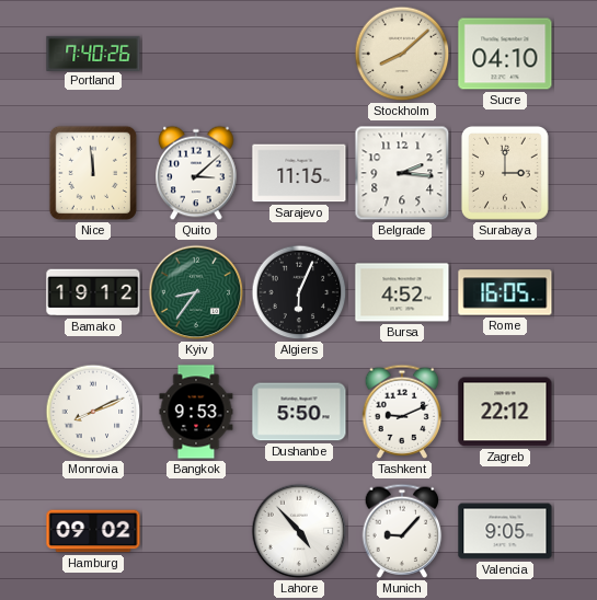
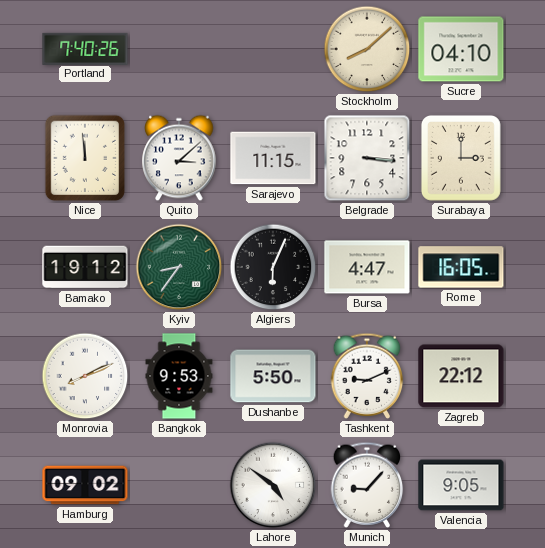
Belgrade: 2:16 -> 3:16 (367, 158)
Bursa: 4:52 -> 4:47 (367, 267)
Lahore: 4:53 -> 4:51 (273, 485)
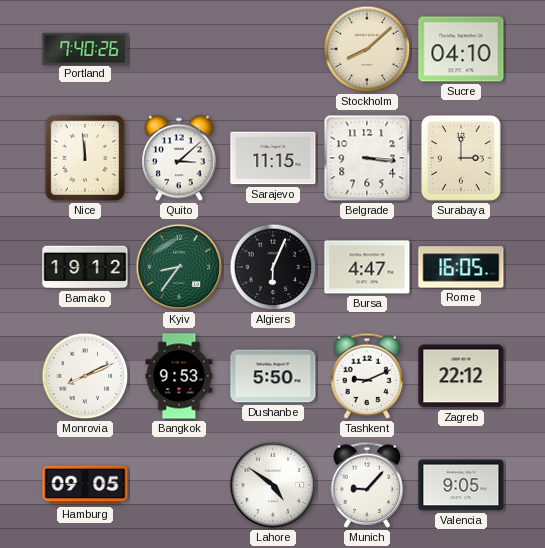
Hamburg: 09:02 -> 09:05 (85, 485)
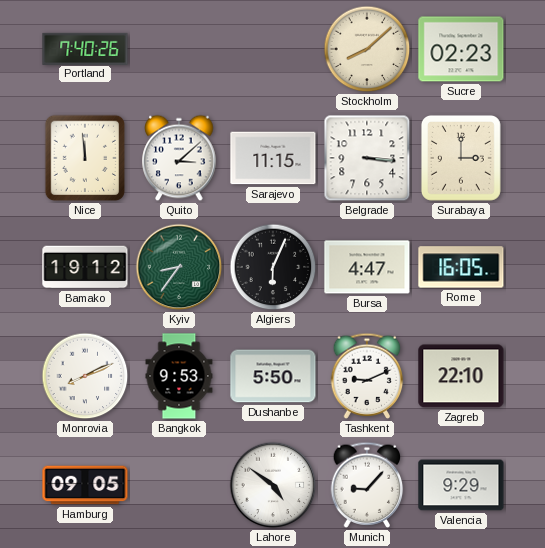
Sucre: 04:10 -> 02:23 (461, 49)
Zagreb: 22:12 -> 22:10 (461, 376)
Valencia: 9:05 -> 9:29 (461, 485)
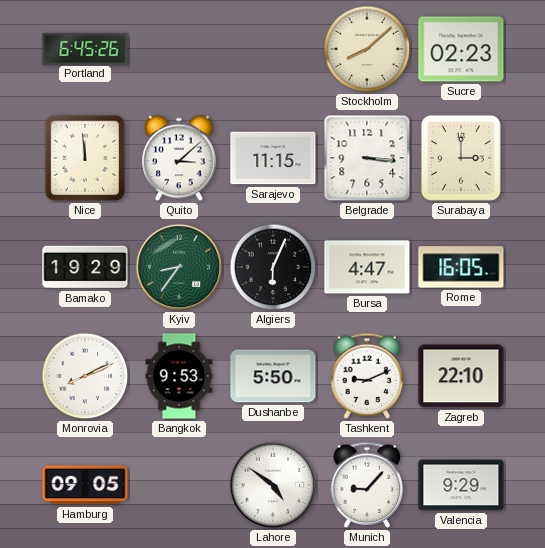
Portland: 7:40 -> 6:45 (85, 48)
Bamako: 19:12 -> 19:29 (85, 267)
